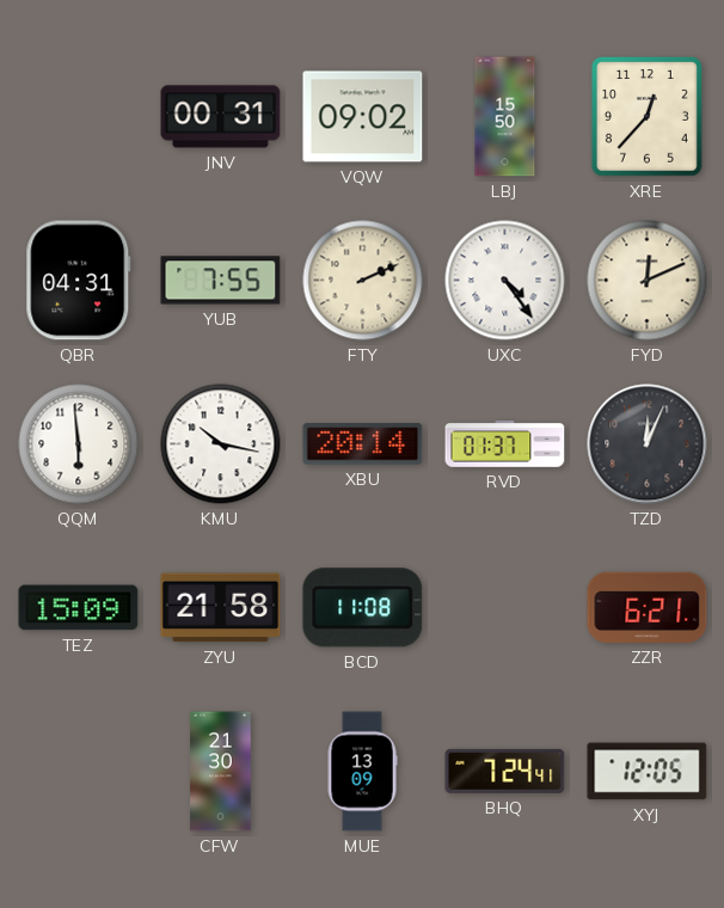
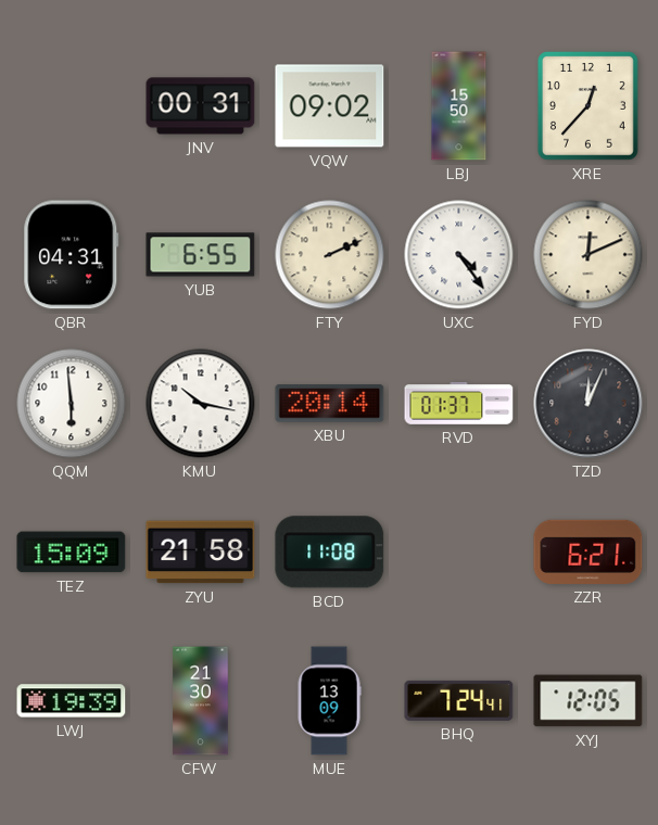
YUB: 7:55 -> 6:55 (201, 255)
LWJ: none -> 19:39 (72, 701)
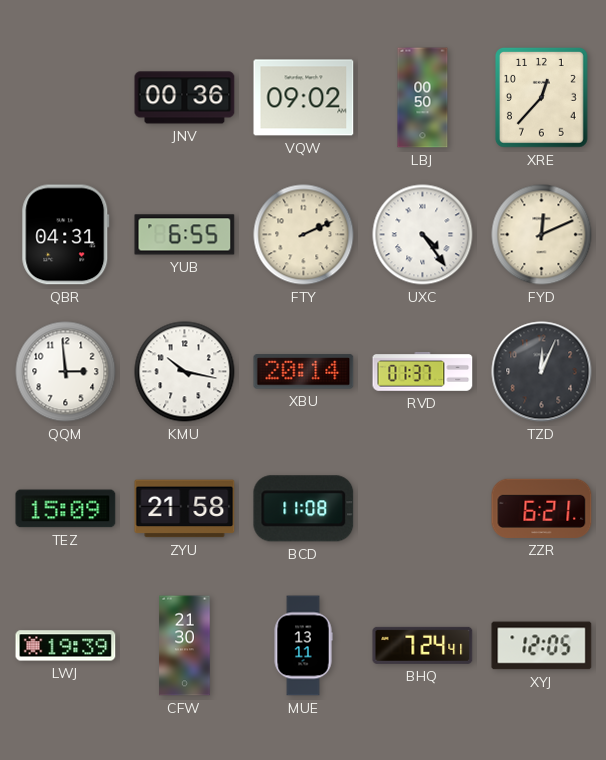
JNV: 00:31 -> 00:36 (185, 98)
LBJ: 15:50 -> 00:50 (423, 98)
QQM: 5:59 -> 2:59 (66, 372)
MUE: 13:09 -> 13:11 (303, 646)
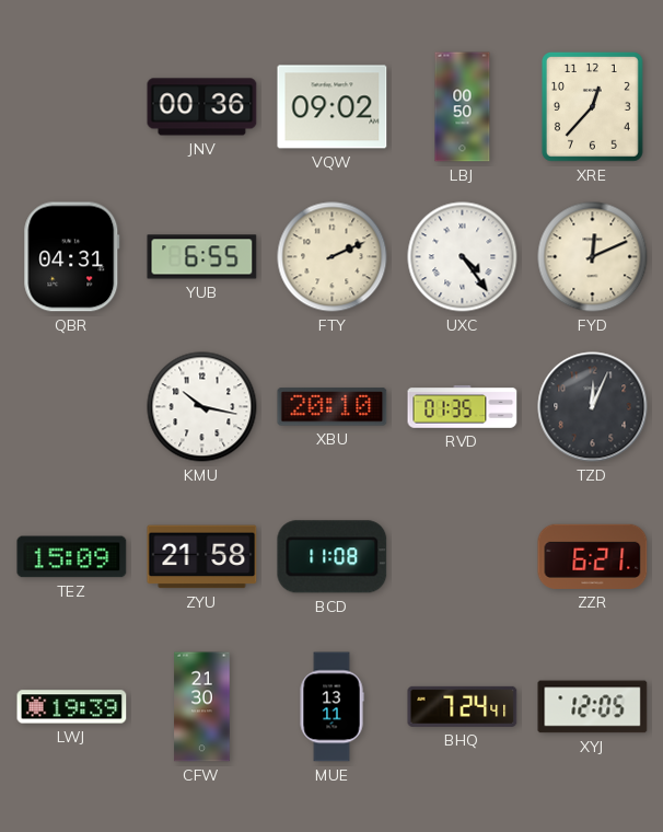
QQM: 2:59 -> none (66, 372)
XBU: 20:14 -> 20:10 (333, 407)
RVD: 01:37 -> 01:35 (463, 407)
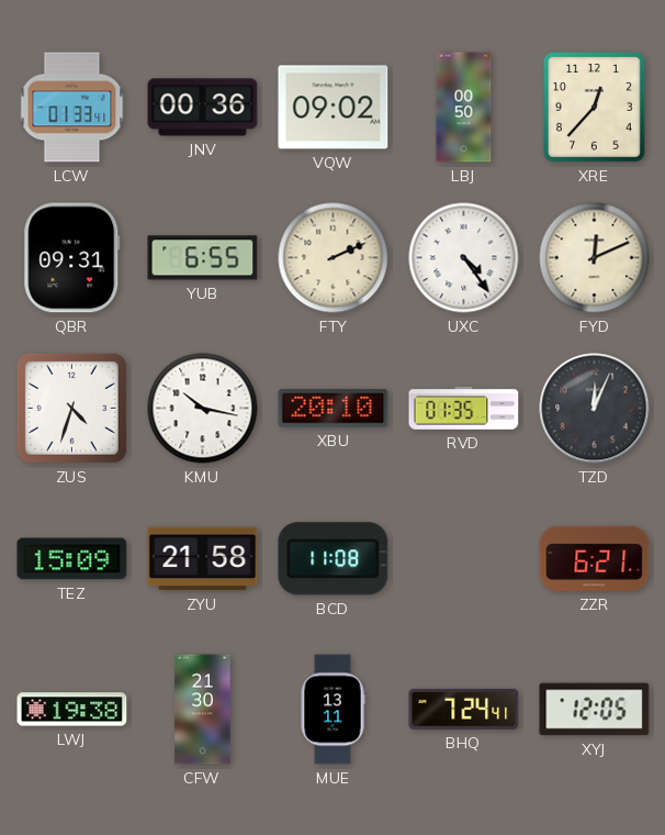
LCW: none -> 01:33 (72, 108)
QBR: 04:31 -> 09:31 (72, 258)
ZUS: none -> 4:33 (71, 408)
LWJ: 19:39 -> 19:38 (72, 710)
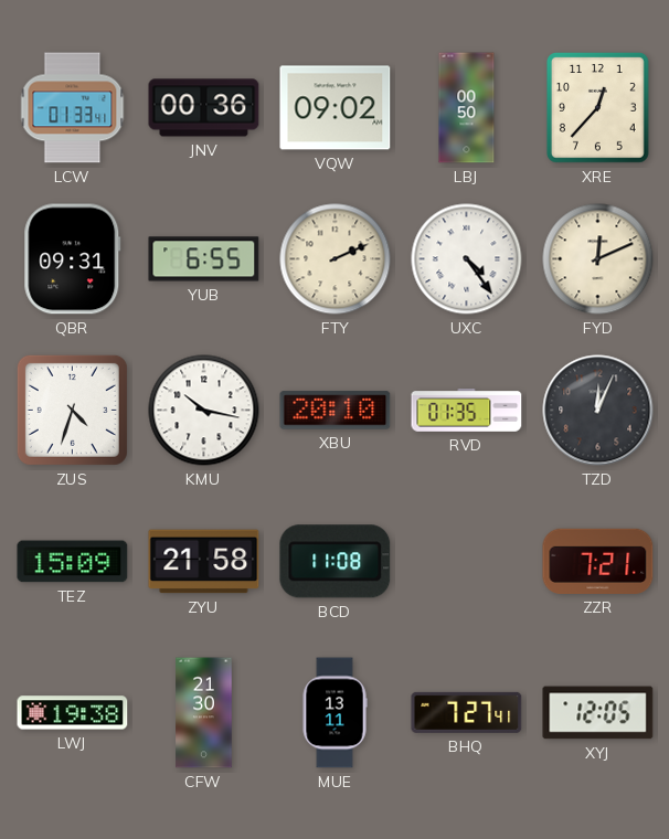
ZZR: 6:21 -> 7:21 (598, 561)
BHQ: 7:24 -> 7:27 (467, 712)
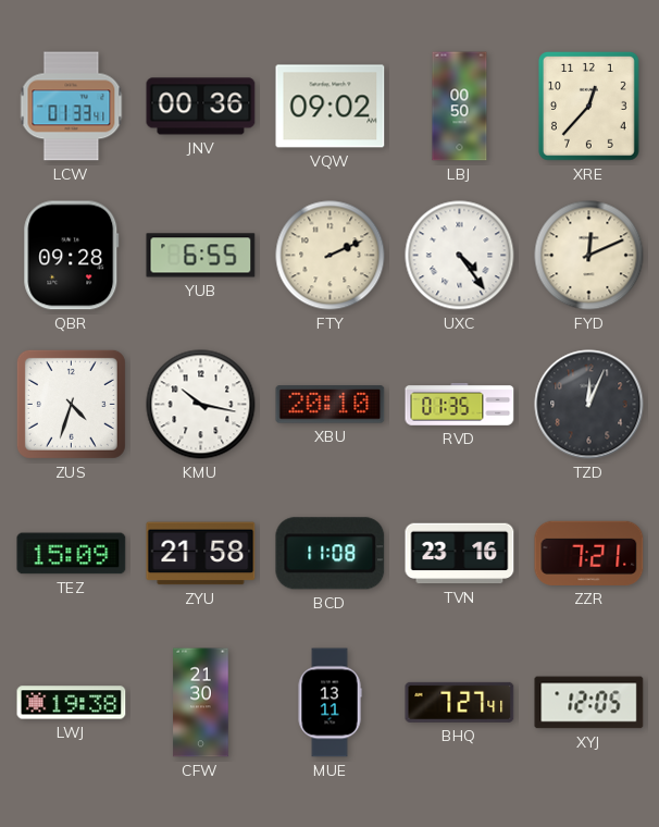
QBR: 09:31 -> 09:28 (72, 256)
TVN: none -> 23:16 (460, 554)
